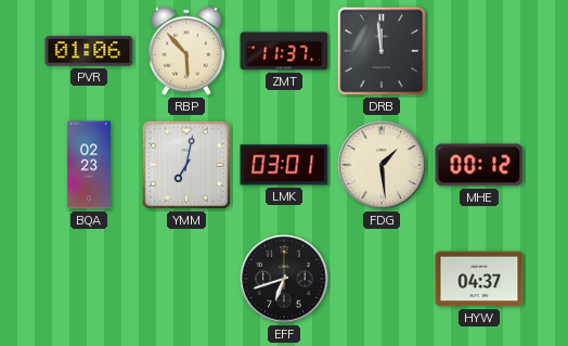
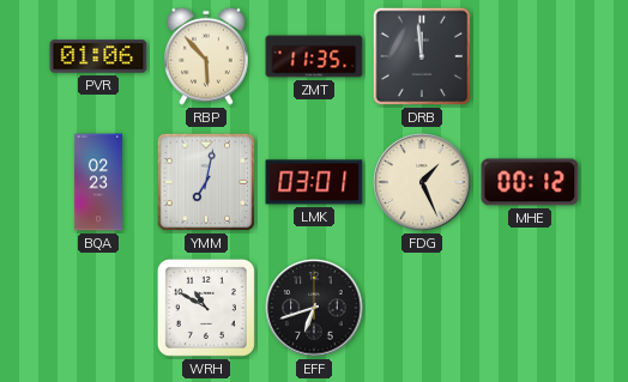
ZMT: 11:37 -> 11:35 (314, 56)
FDG: 1:29 -> 1:26 (422, 182)
WRH: none -> 10:50 (206, 308)
HYW: 04:37 -> none (479, 279)
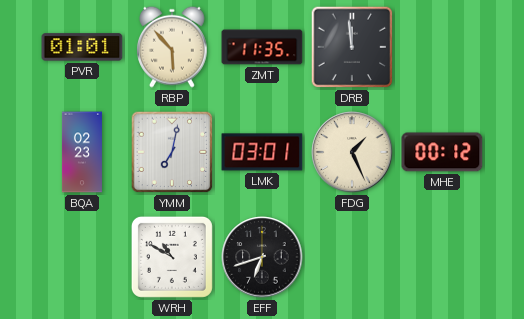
PVR: 01:06 -> 01:01 (82, 47)
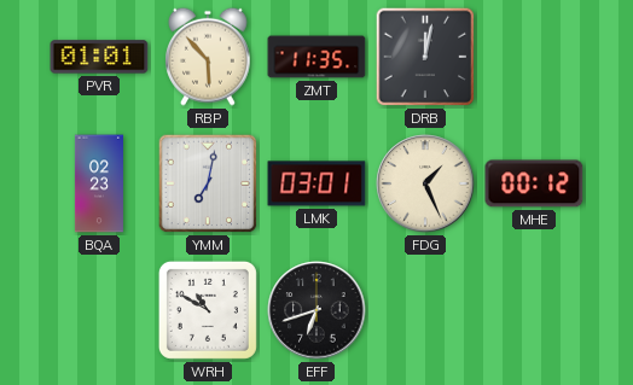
DRB: 11:59 -> 12:02 (425, 57)
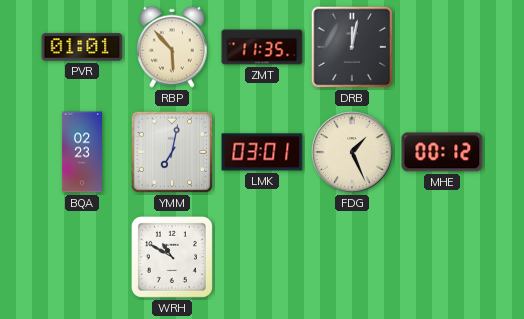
EFF: 6:42 -> none (316, 310)
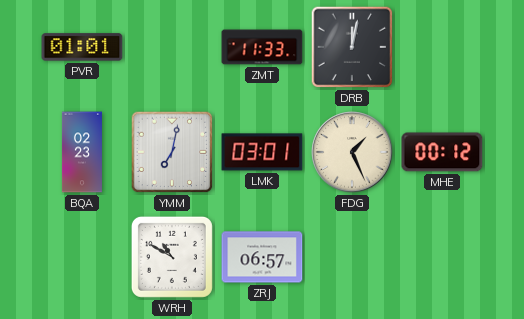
RBP: 5:53 -> none (173, 47)
ZMT: 11:35 -> 11:33 (262, 47)
ZRJ: none -> 06:57 (262, 257)
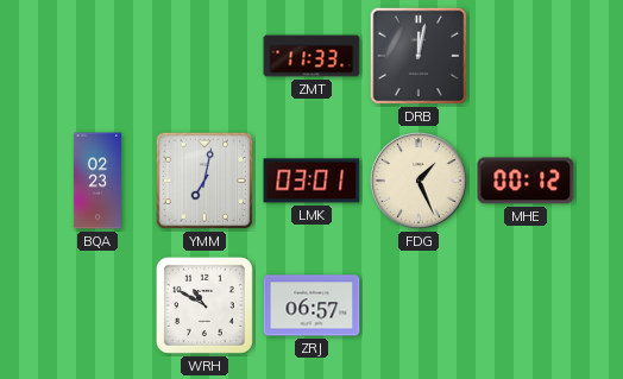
PVR: 01:01 -> none (82, 47)
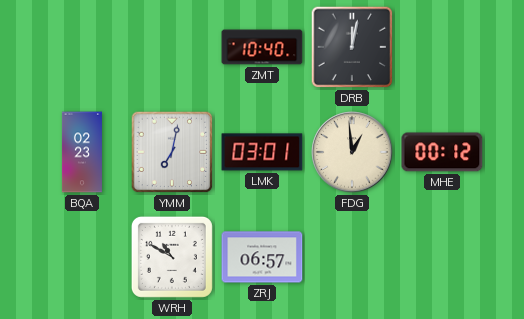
ZMT: 11:33 -> 10:40 (262, 47)
FDG: 1:26 -> 12:59 (352, 152)
